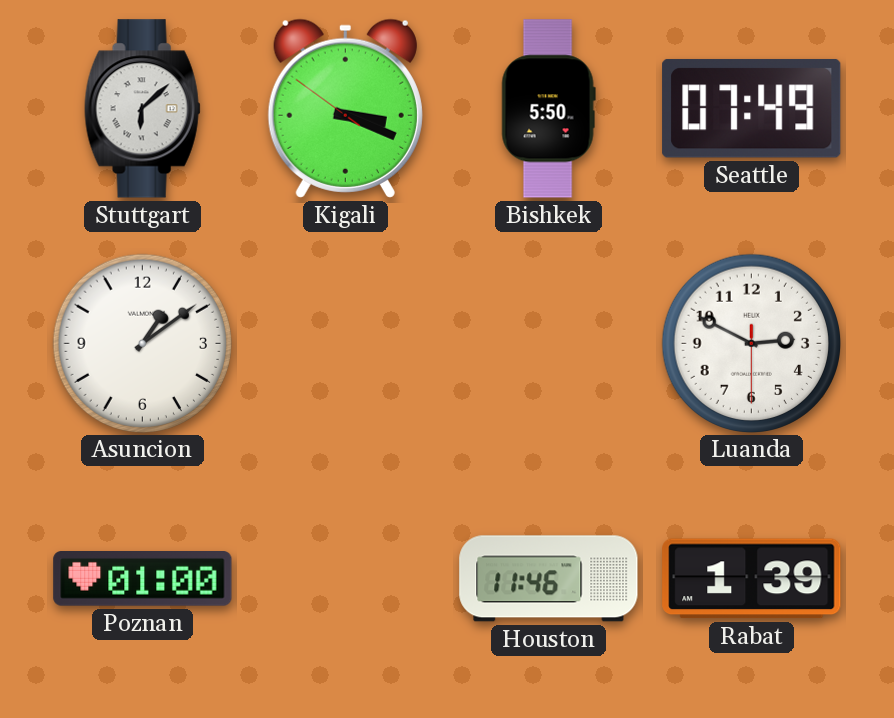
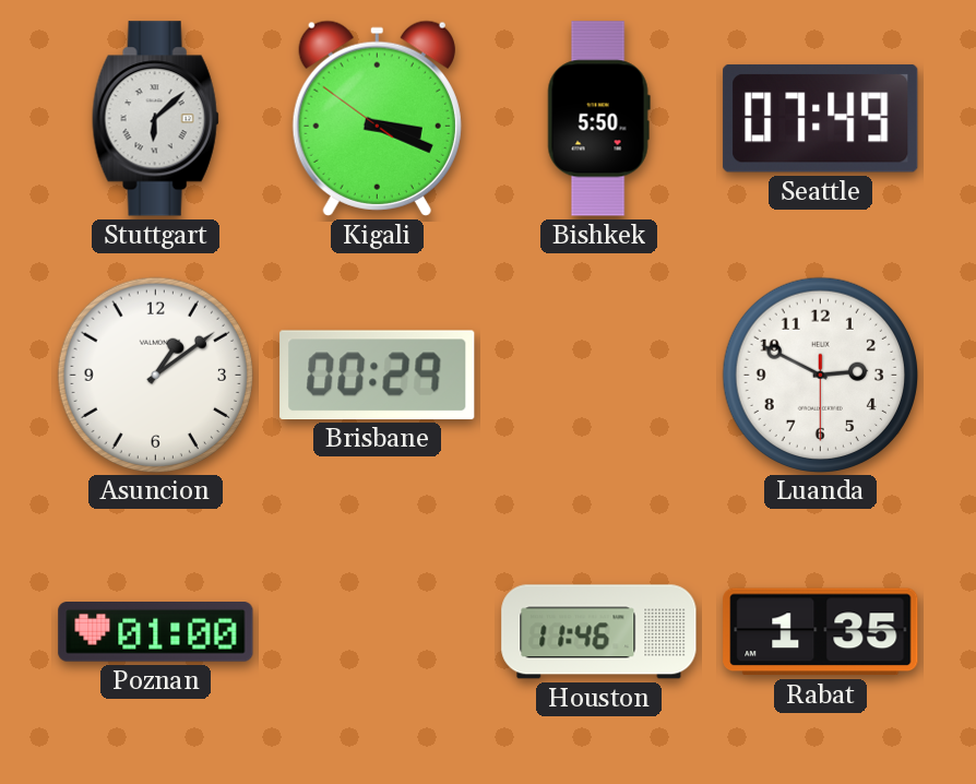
Brisbane: none -> 00:29 (378, 375)
Rabat: 1:39 -> 1:35 (821, 632)
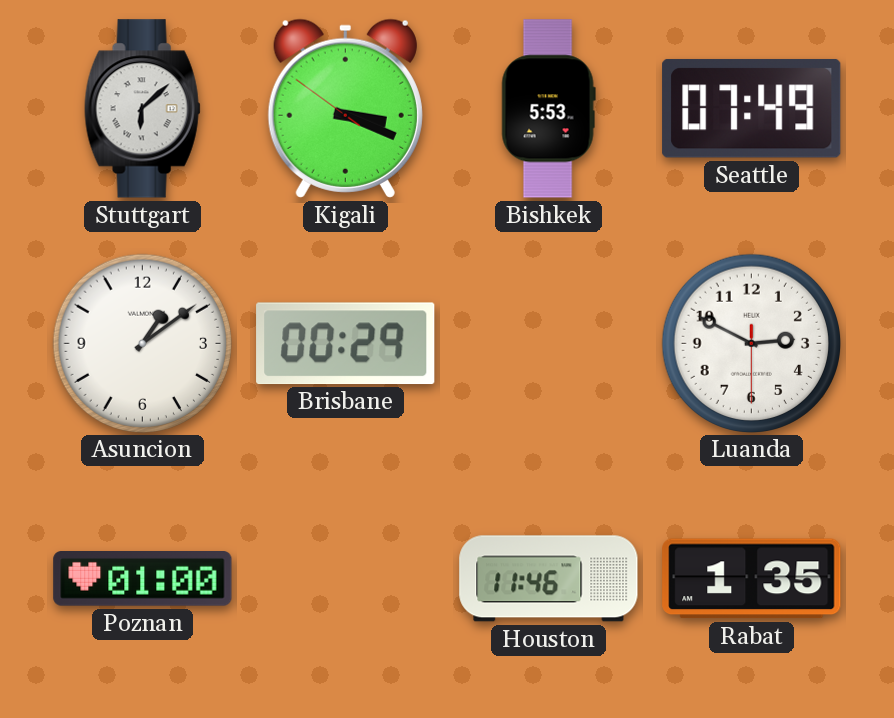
Bishkek: 5:50 -> 5:53 (548, 109)
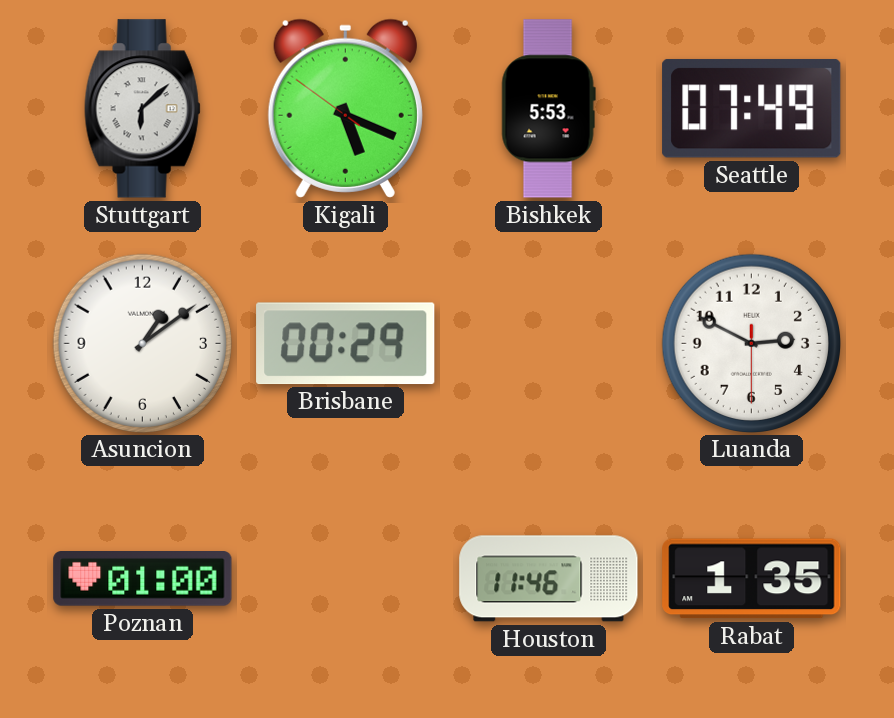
Kigali: 3:18 -> 5:18 (345, 108)
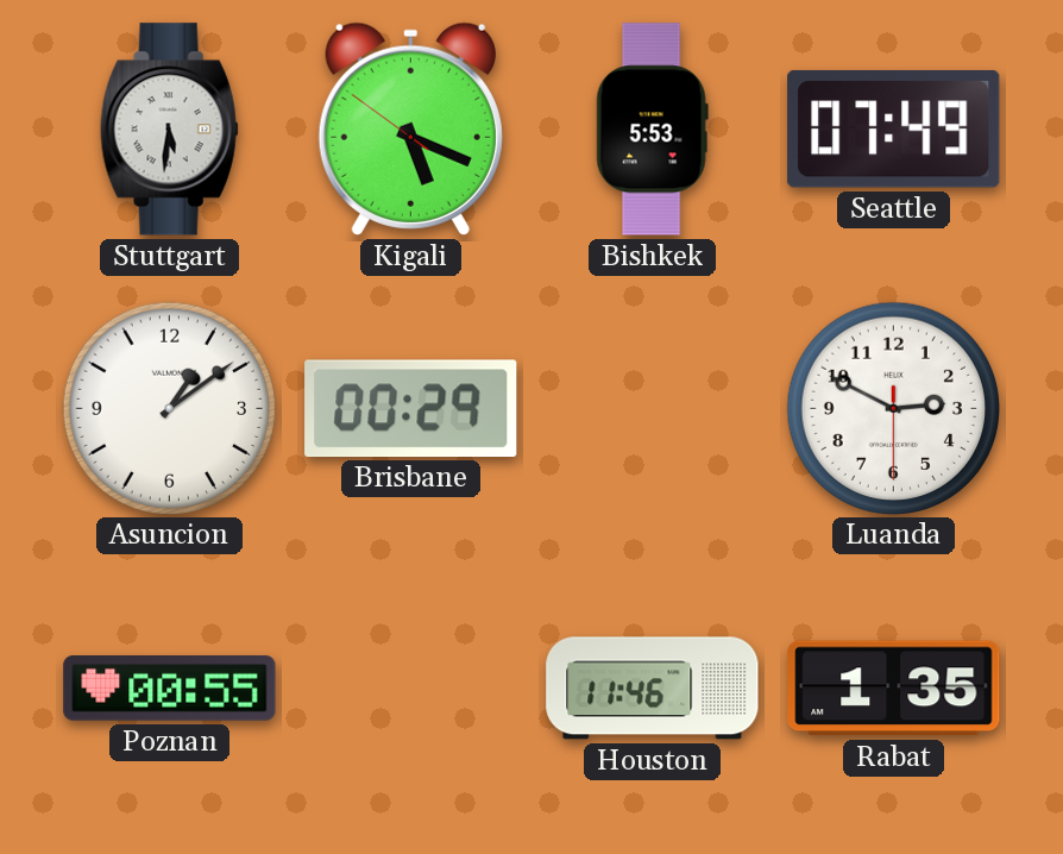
Stuttgart: 6:08 -> 5:31 (169, 130)
Poznan: 01:00 -> 00:55 (170, 689)
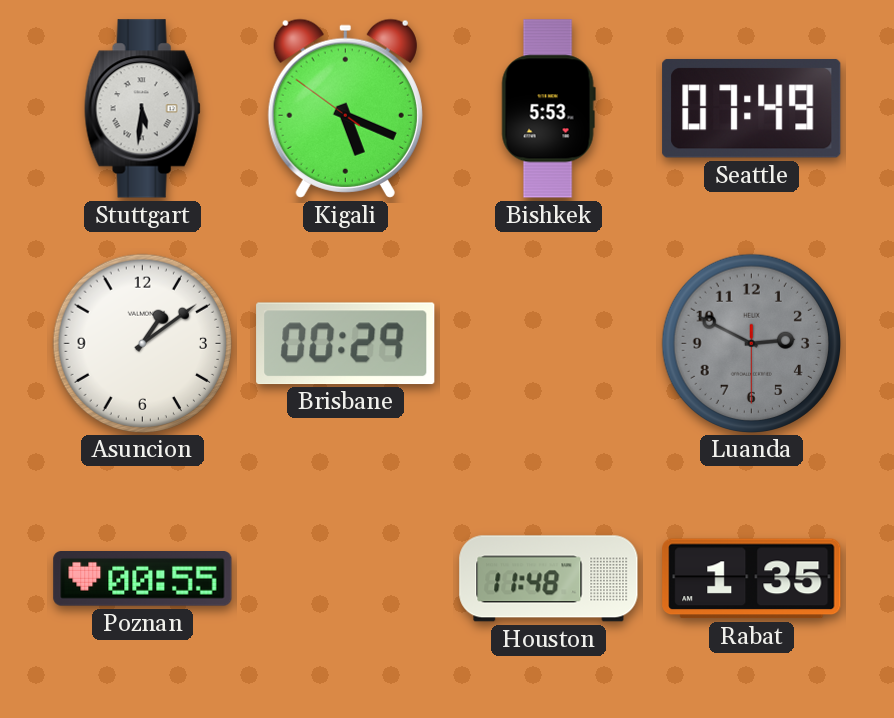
Luanda dial: white -> grey (751, 343)
Houston: 11:46 -> 11:48 (549, 579)
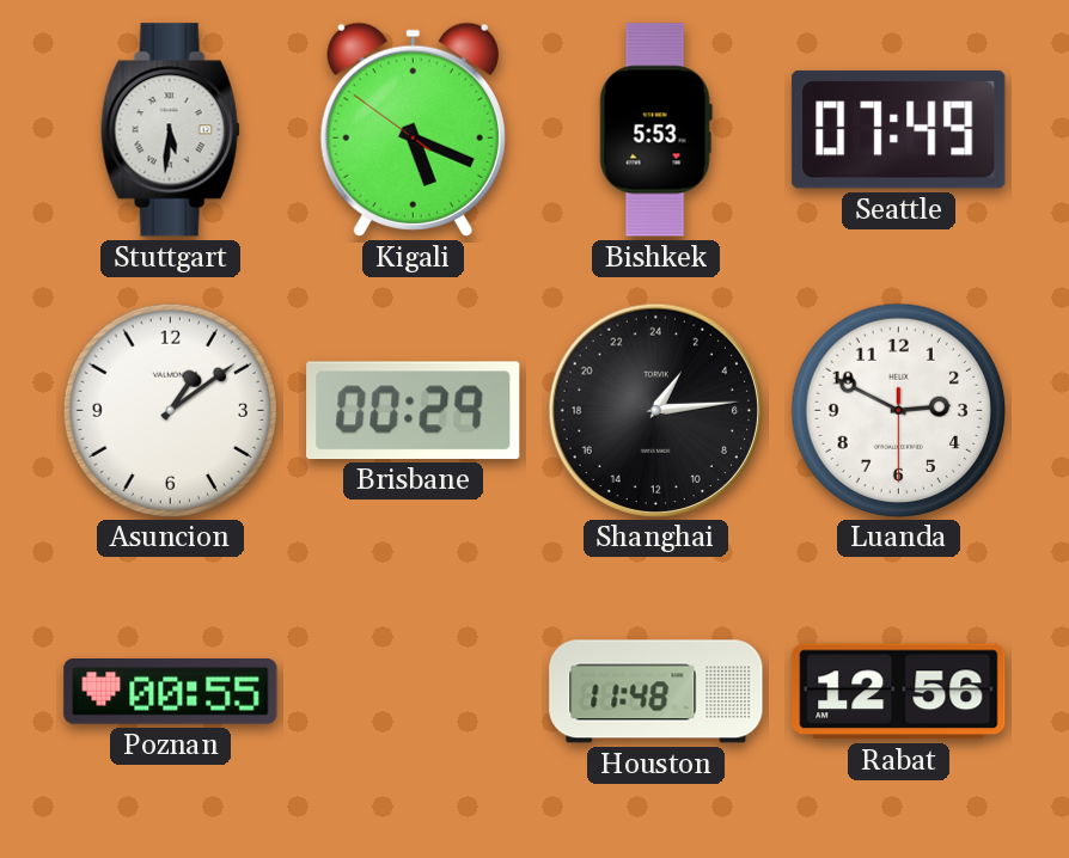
Shanghai: none -> 2:14 (655, 410)
Luanda dial: grey -> white (898, 410)
Rabat: 1:35 -> 12:56 (899, 692)
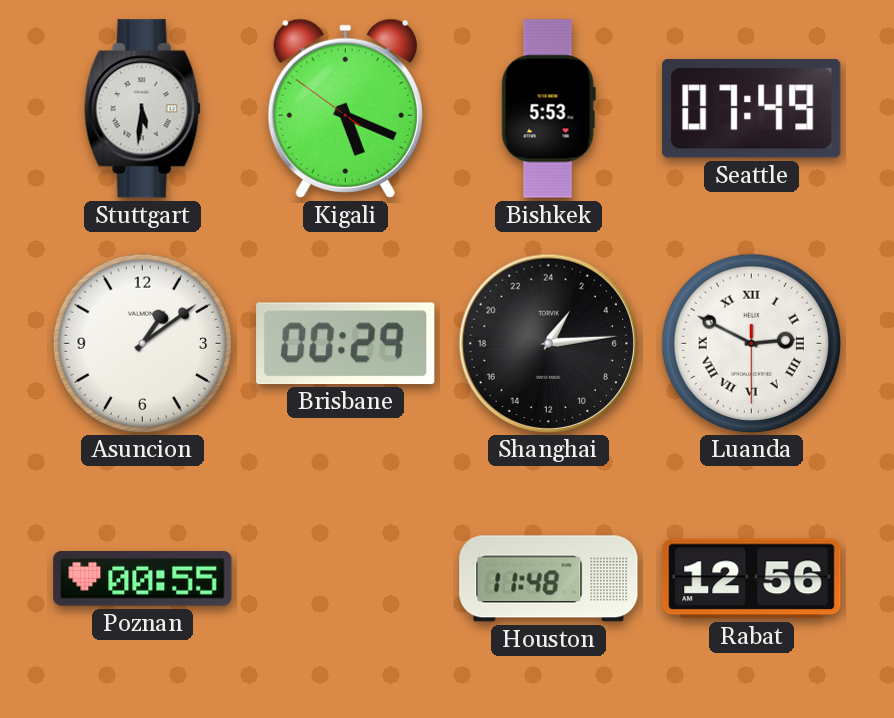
Luanda numerals: Arabic -> Roman (751, 343)
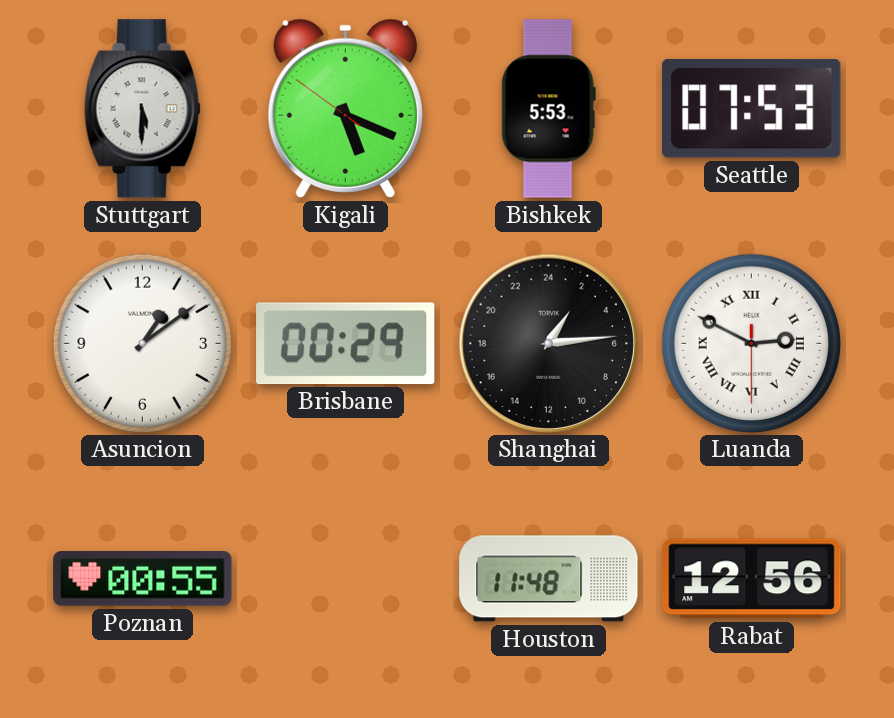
Stuttgart: 5:31 -> 5:30 (142, 109)
Seattle: 07:49 -> 07:53 (752, 108)
